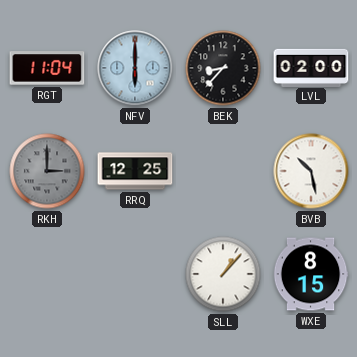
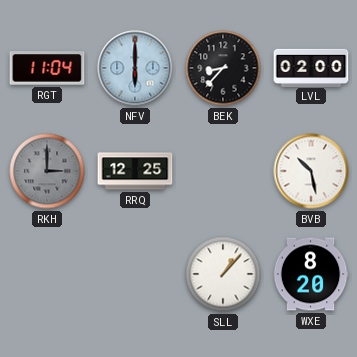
WXE: 8:15 -> 8:20 (311, 274)
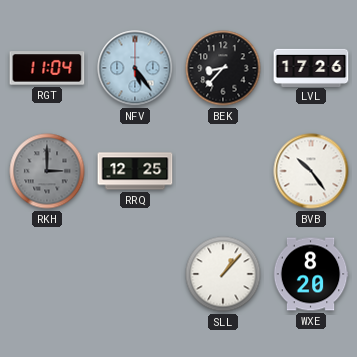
NFV: 6:00 -> 5:24 (135, 68)
LVL: 02:00 -> 17:26 (311, 67)
BVB: 10:28 -> 10:24 (311, 171)
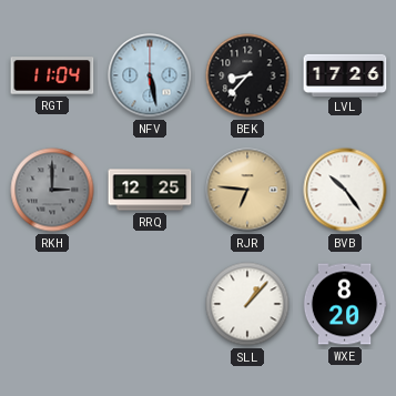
NFV: 5:24 -> 5:28 (150, 75)
RJR: none -> 6:46 (247, 190)
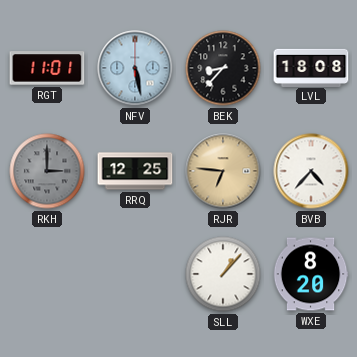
RGT: 11:04 -> 11:01 (47, 68)
LVL: 17:26 -> 18:08 (311, 67)
BVB: 10:24 -> 4:37 (311, 171)
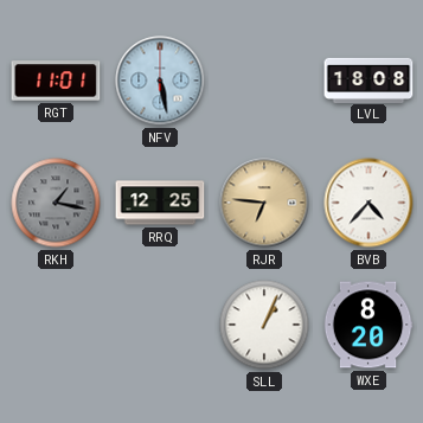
BEK: 8:37 -> none (223, 68)
RKH: 3:00 -> 1:17 (56, 203)
SLL: 1:07 -> 1:04 (264, 325)
